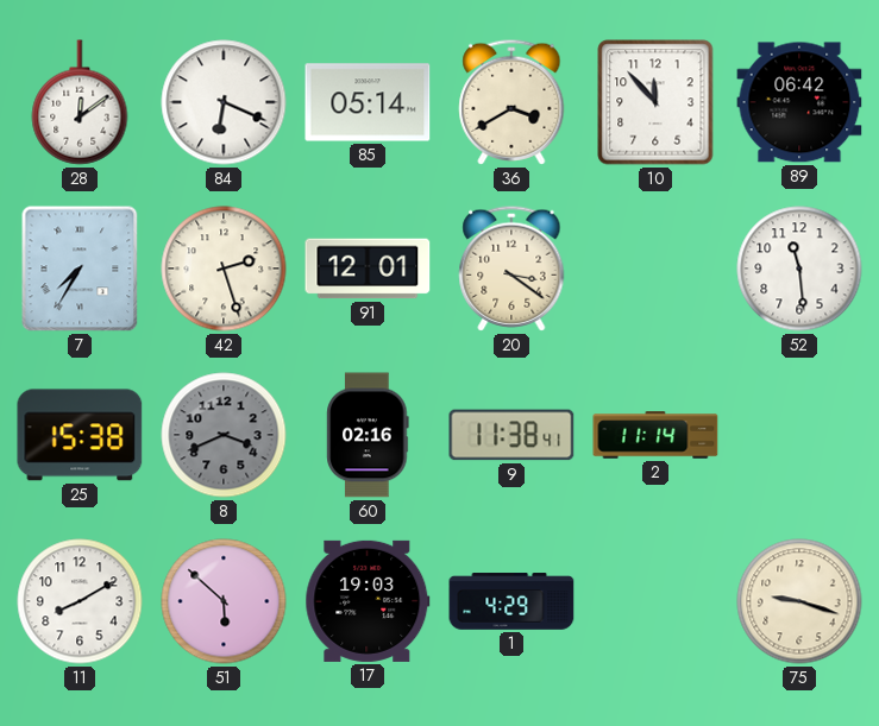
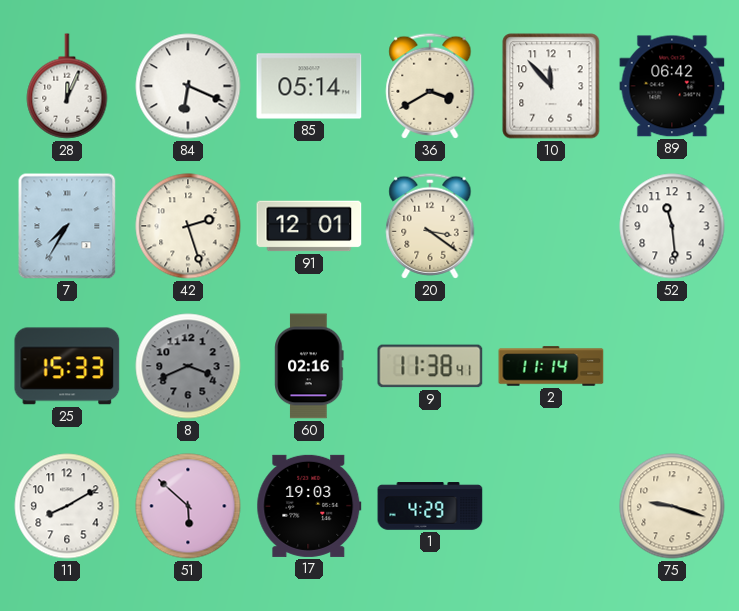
28: 12:09 -> 12:04 (67, 86)
25: 15:38 -> 15:33 (67, 366)
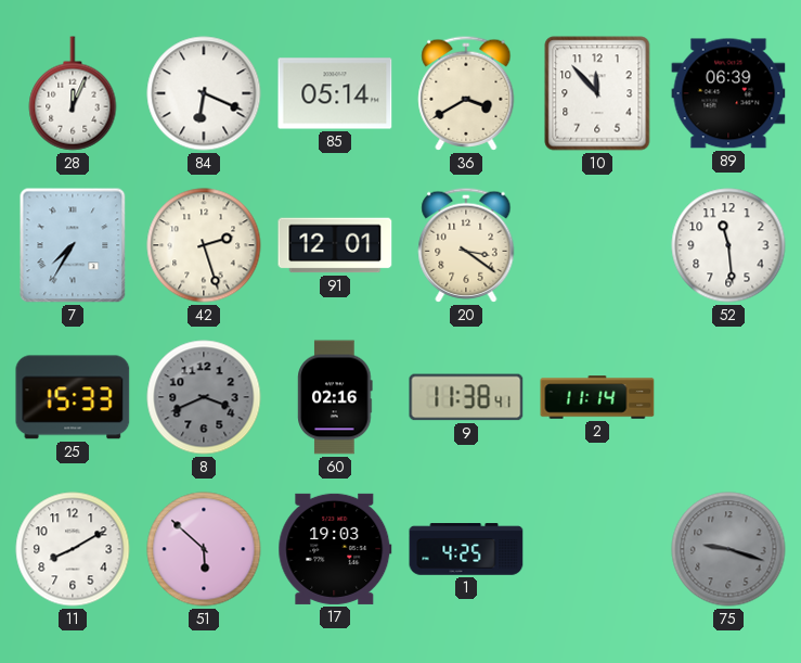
89: 06:42 -> 06:39 (728, 93)
1: 4:29 -> 4:25 (466, 549)
75 dial: cream -> grey (728, 549)
